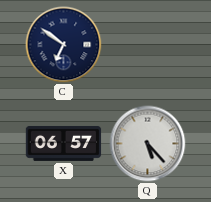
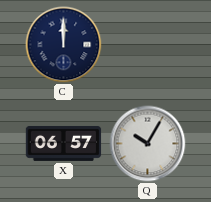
C: 6:51 -> 12:00 (64, 45)
Q: 5:23 -> 10:05 (148, 144)
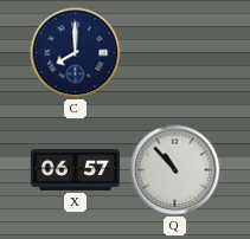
C: 12:00 -> 8:00 (76, 53)
Q: 10:05 -> 10:53 (175, 170)
